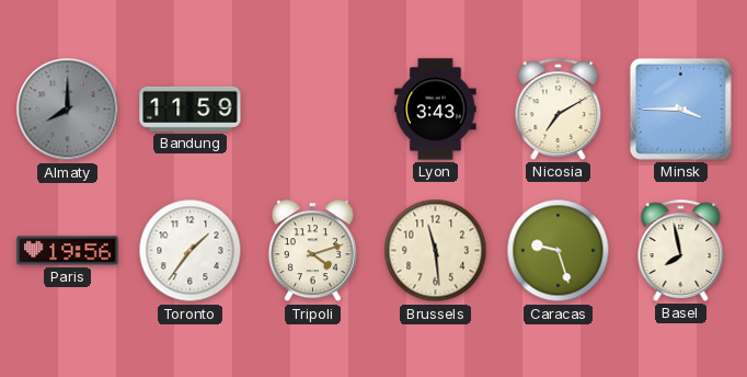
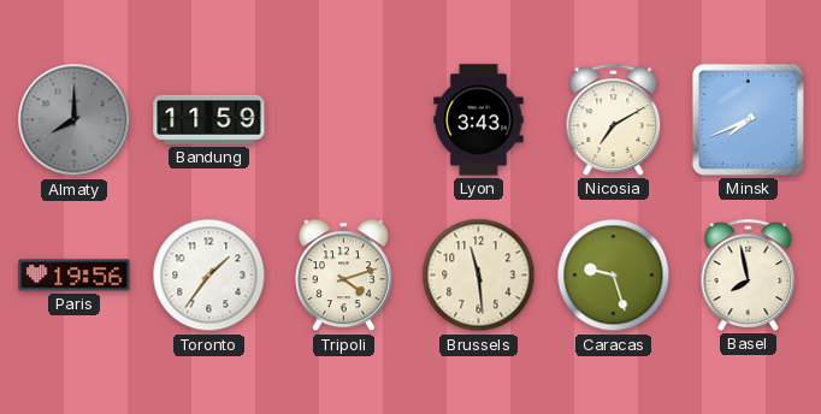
Minsk: 3:45 -> 7:41 (748, 119)
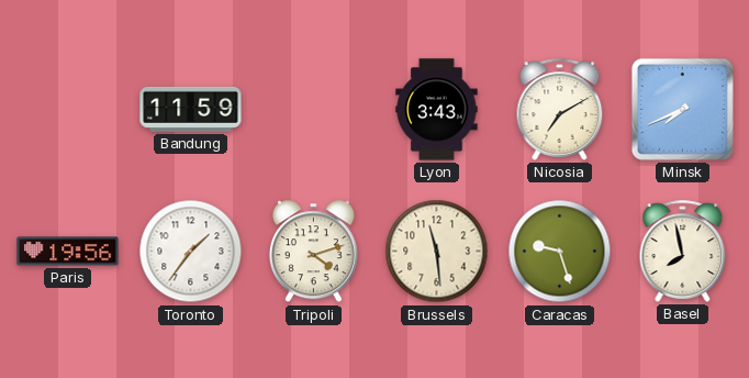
Almaty: 8:00 -> none (75, 120)
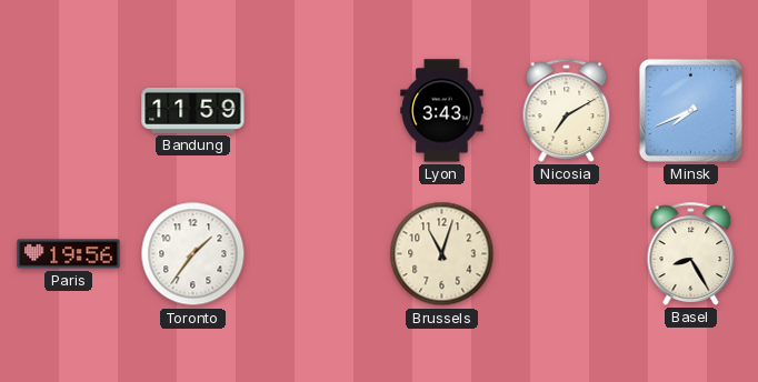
Tripoli: 4:12 -> none (313, 252)
Brussels: 11:29 -> 11:03 (442, 254)
Caracas: 9:27 -> none (560, 252)
Basel: 7:58 -> 8:25 (691, 253)
